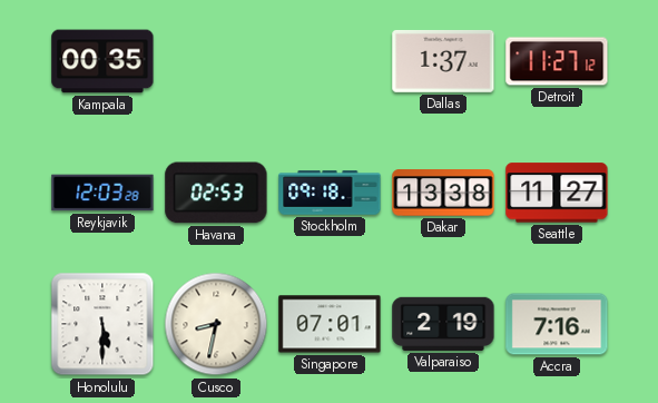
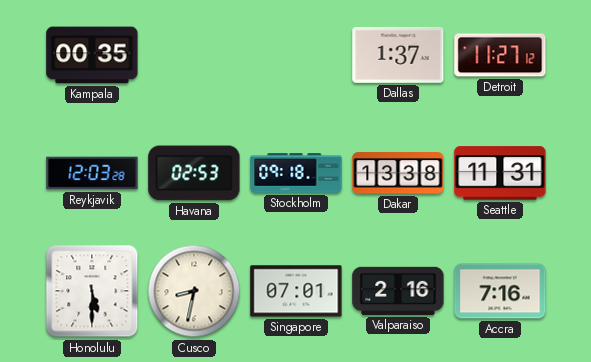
Seattle: 11:27 -> 11:31 (500, 173)
Valparaiso: 2:19 -> 2:16 (398, 291)
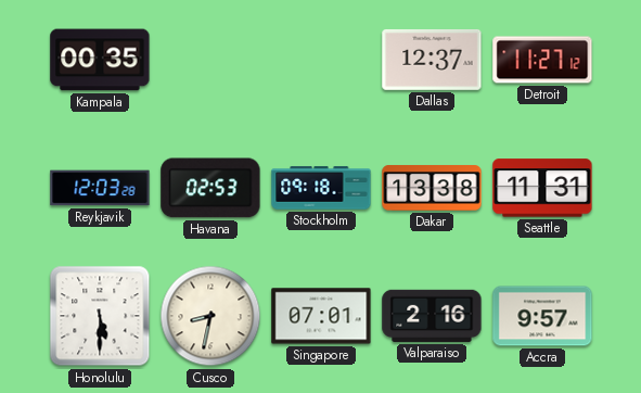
Dallas: 1:37 -> 12:37 (432, 60)
Accra: 7:16 -> 9:57 (542, 316)
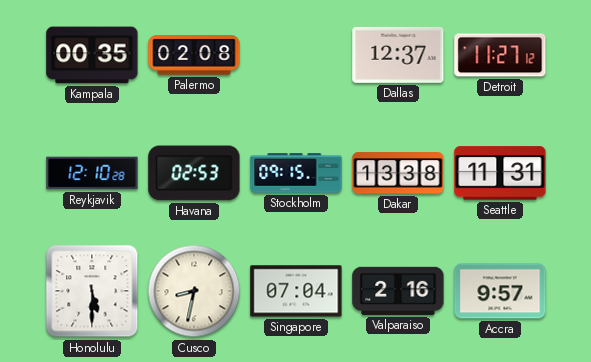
Palermo: none -> 02:08 (194, 55)
Reykjavik: 12:03 -> 12:10 (92, 173)
Stockholm: 09:18 -> 09:15 (296, 173)
Singapore: 07:01 -> 07:04 (296, 291)
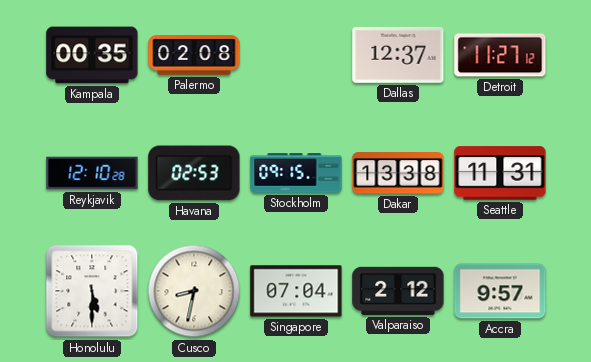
Valparaiso: 2:16 -> 2:12 (398, 291)
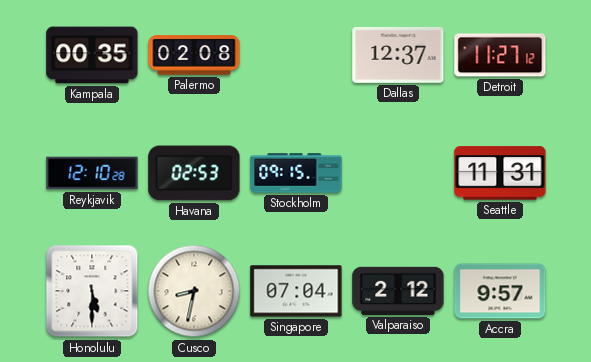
Dakar: 13:38 -> none (398, 173)
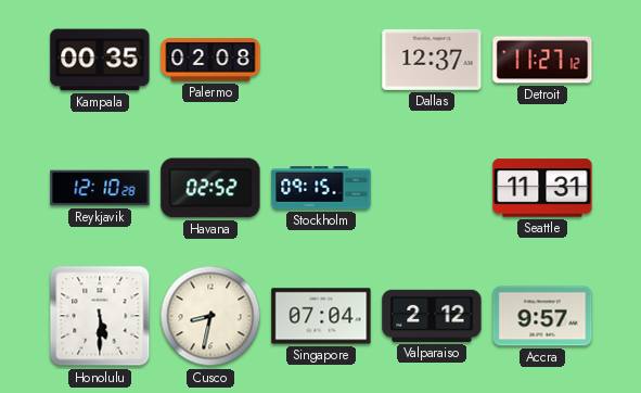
Havana: 02:53 -> 02:52 (210, 188)
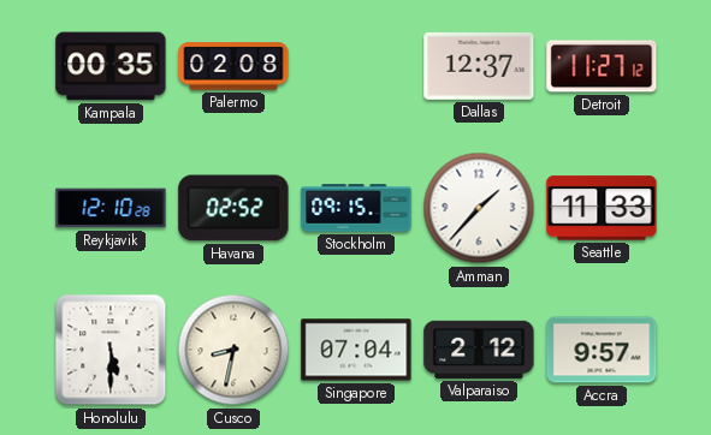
Amman: none -> 1:37 (479, 208)
Seattle: 11:31 -> 11:33 (602, 208)
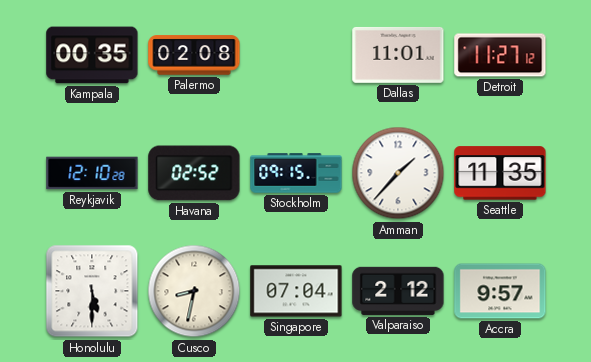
Dallas: 12:37 -> 11:01 (398, 55)
Seattle: 11:33 -> 11:35 (500, 173)
